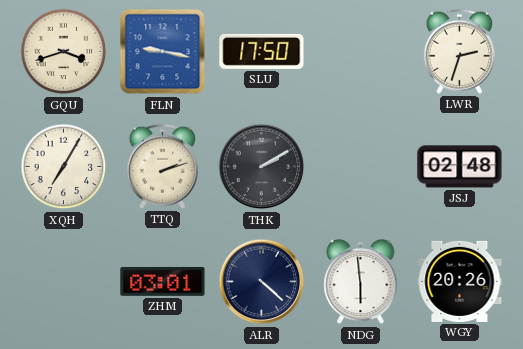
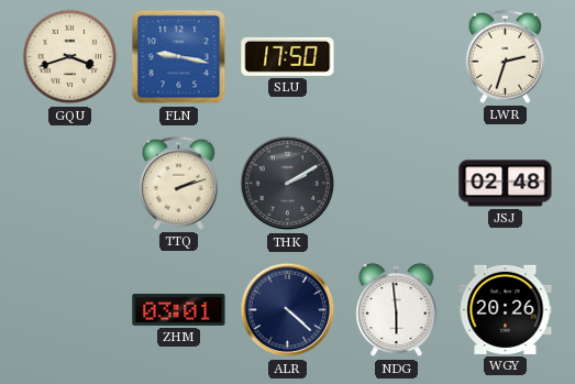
XQH: 7:05 -> none (64, 167)
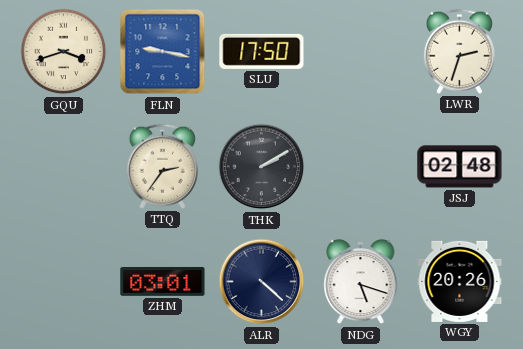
TTQ: 2:12 -> 2:36 (162, 166)
NDG: 5:59 -> 5:18 (361, 282)
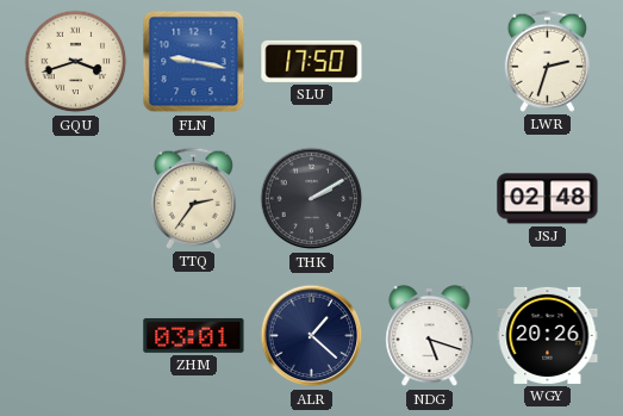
ALR: 4:22 -> 1:22 (312, 336)
